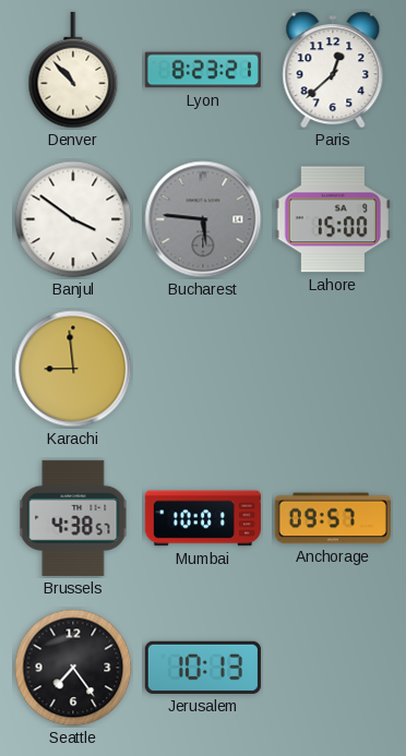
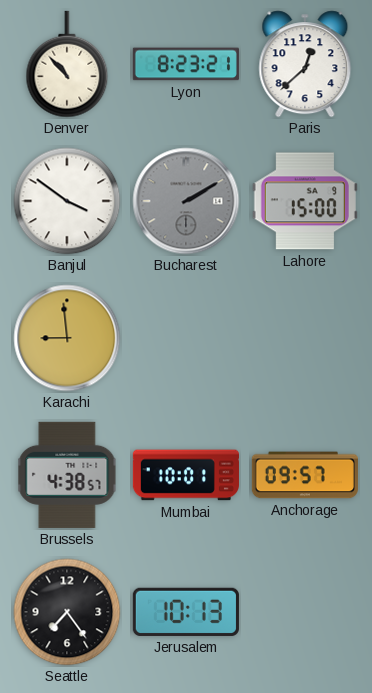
Bucharest: 5:46 -> 2:10 (186, 201)
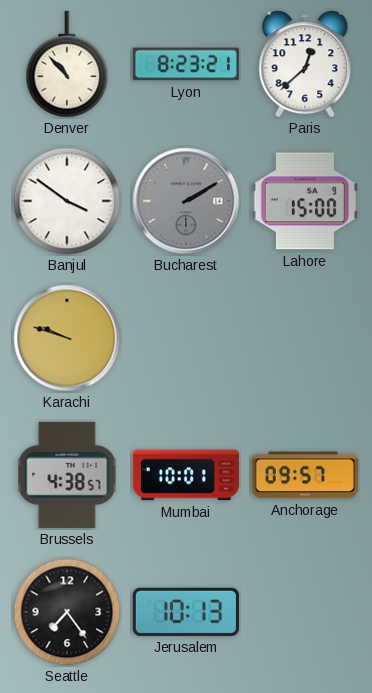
Karachi: 8:59 -> 9:48 (67, 338)
